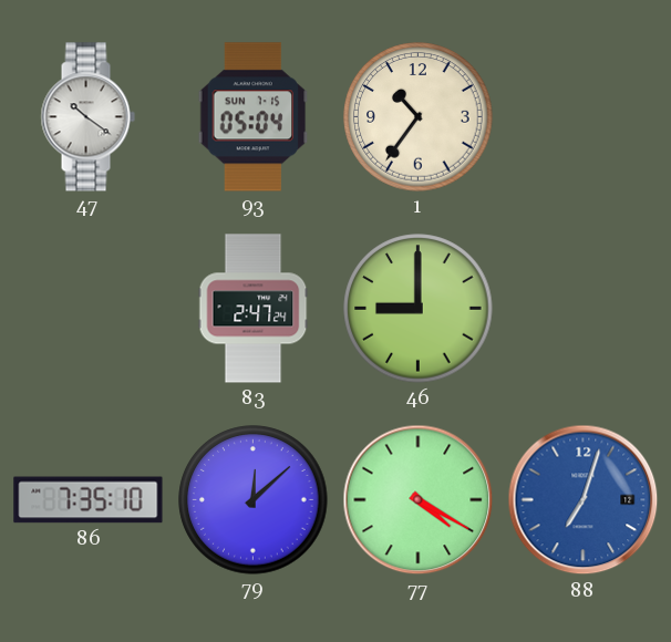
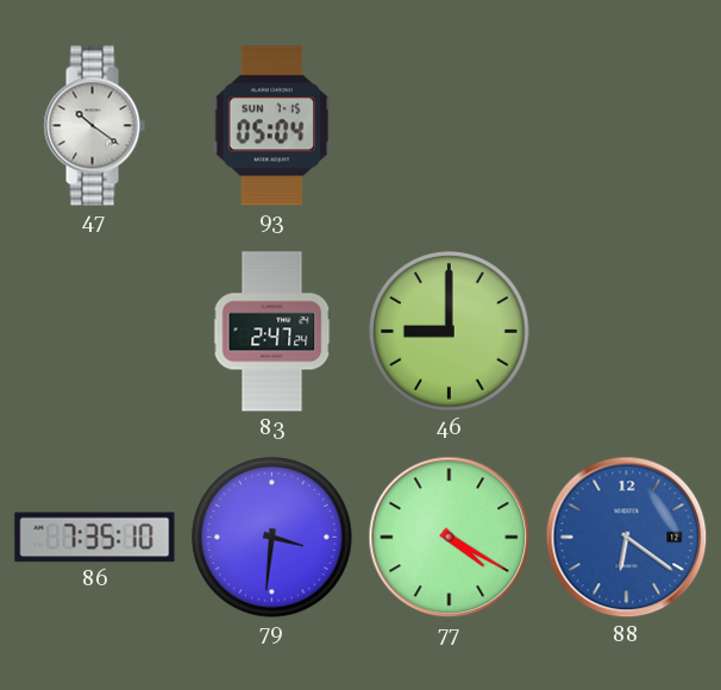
1: 10:36 -> none (419, 117)
79: 12:08 -> 3:31 (272, 538)
88: 7:03 -> 6:21 (627, 538)
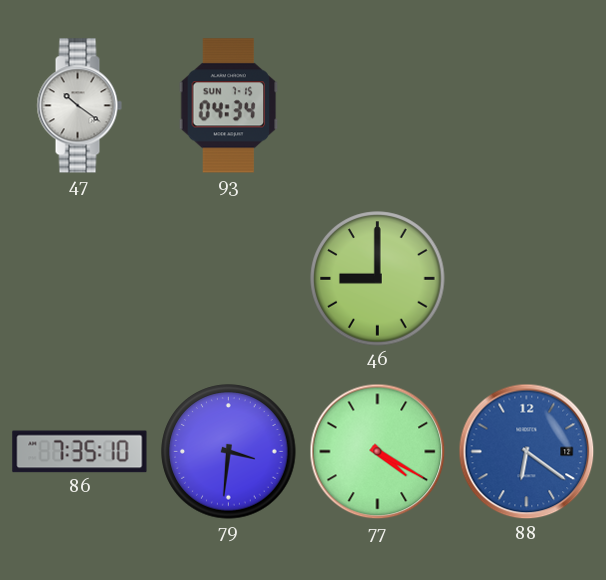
93: 05:04 -> 04:34 (229, 106)
83: 2:47 -> none (272, 332)
